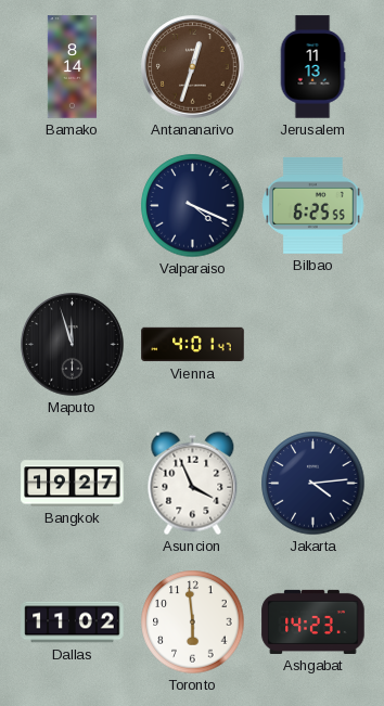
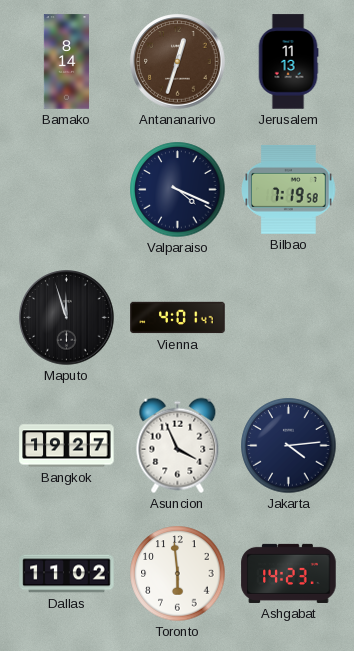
Bilbao: 6:25 -> 7:19 (289, 189)
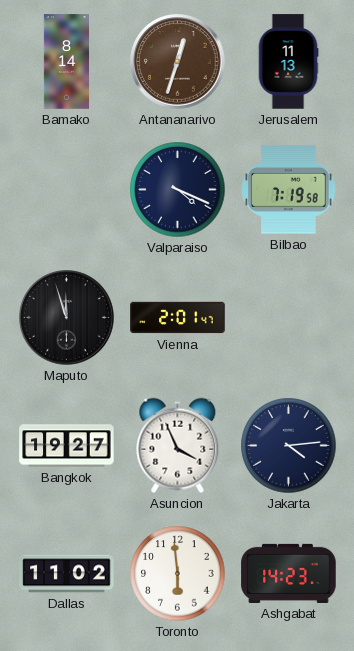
Vienna: 4:01 -> 2:01 (178, 318)
